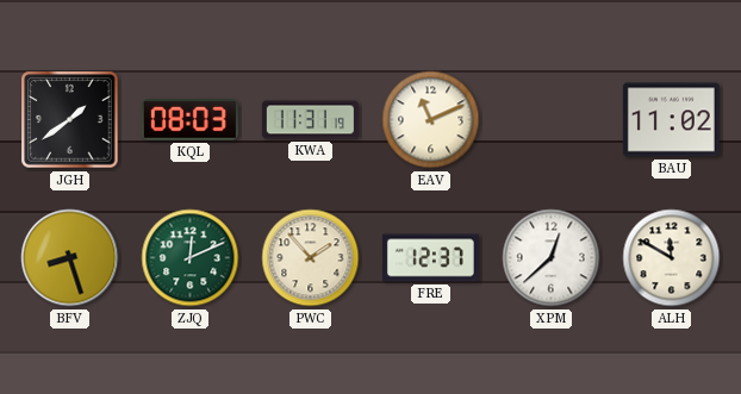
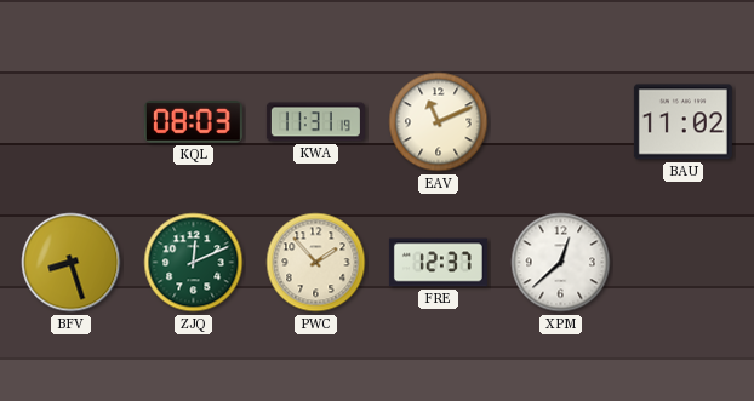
JGH: 1:39 -> none (70, 120)
ALH: 11:50 -> none (672, 258)
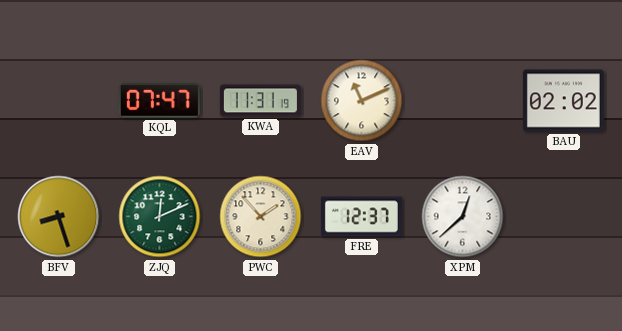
KQL: 08:03 -> 07:47 (159, 101)
BAU: 11:02 -> 02:02 (563, 101)
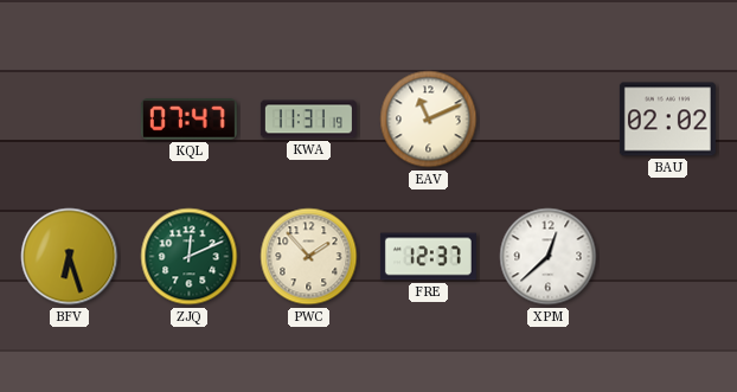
BFV: 8:27 -> 6:27 (70, 257)
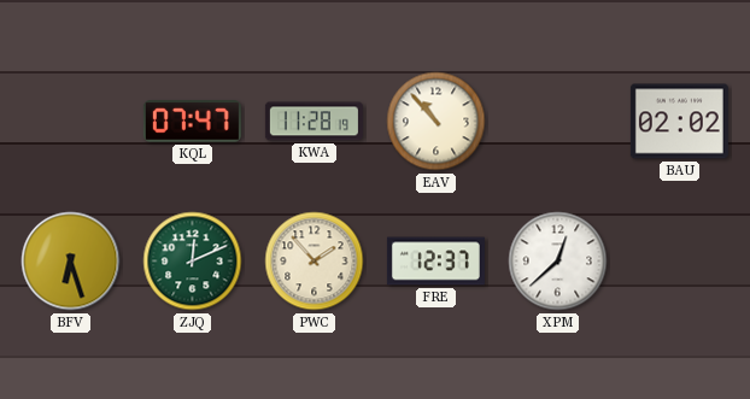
KWA: 11:31 -> 11:28 (314, 122)
EAV: 11:11 -> 10:53 (436, 122)
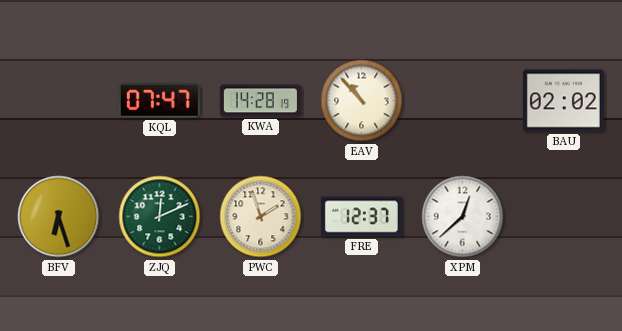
KWA: 11:28 -> 14:28 (260, 101)
PWC: 1:53 -> 1:57 (261, 217)
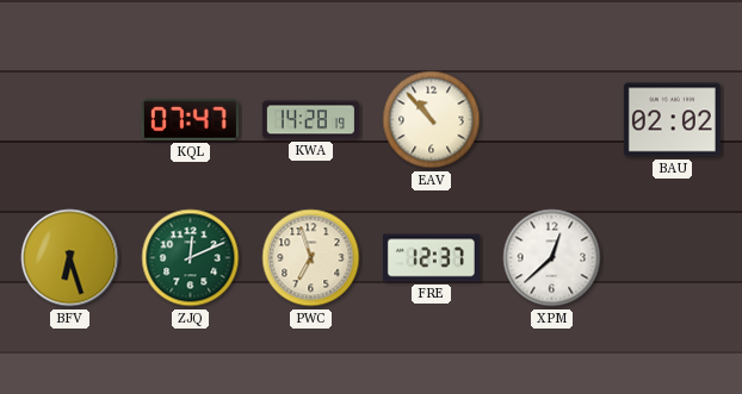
PWC: 1:57 -> 6:57 (311, 258)
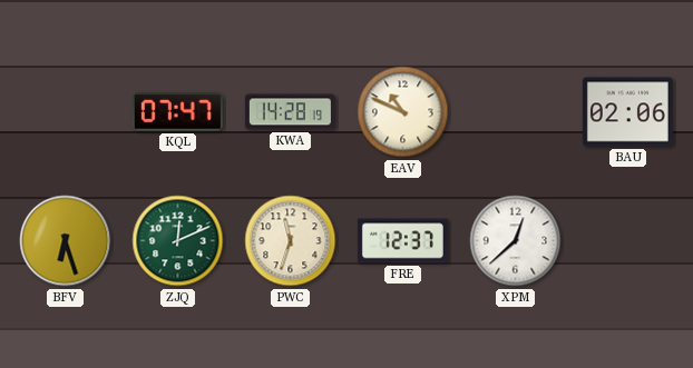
EAV: 10:53 -> 10:49 (403, 112)
BAU: 02:02 -> 02:06 (627, 112)
PWC: 6:57 -> 11:33 (291, 241)
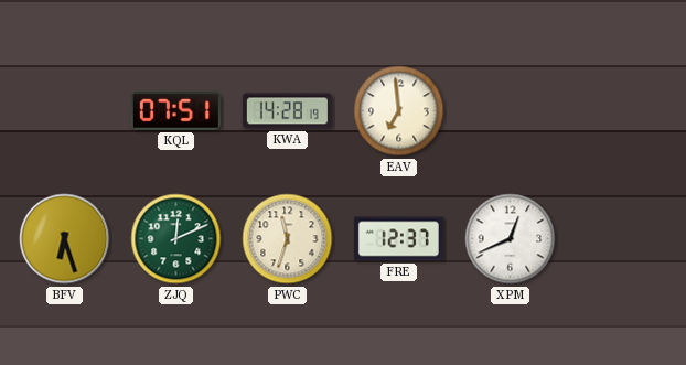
KQL: 07:47 -> 07:51 (175, 111)
EAV: 10:49 -> 6:59 (399, 111)
BAU: 02:06 -> none (627, 112)
XPM: 12:38 -> 12:41 (511, 239)
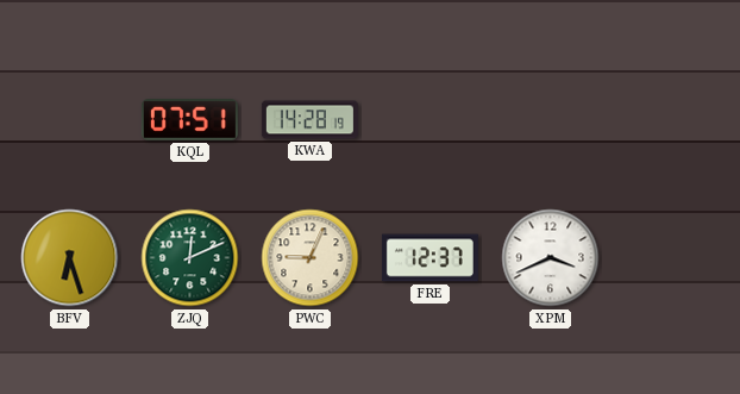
EAV: 6:59 -> none (399, 111)
PWC: 11:33 -> 9:04 (311, 258)
XPM: 12:41 -> 3:41 (551, 258)
